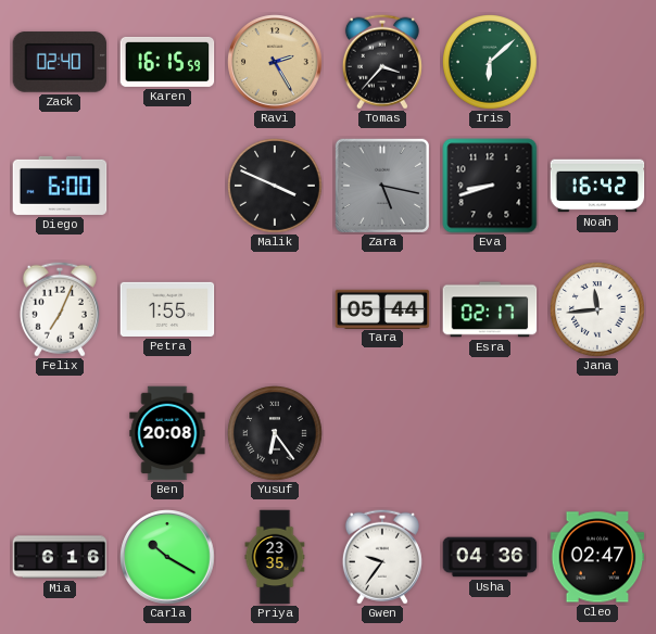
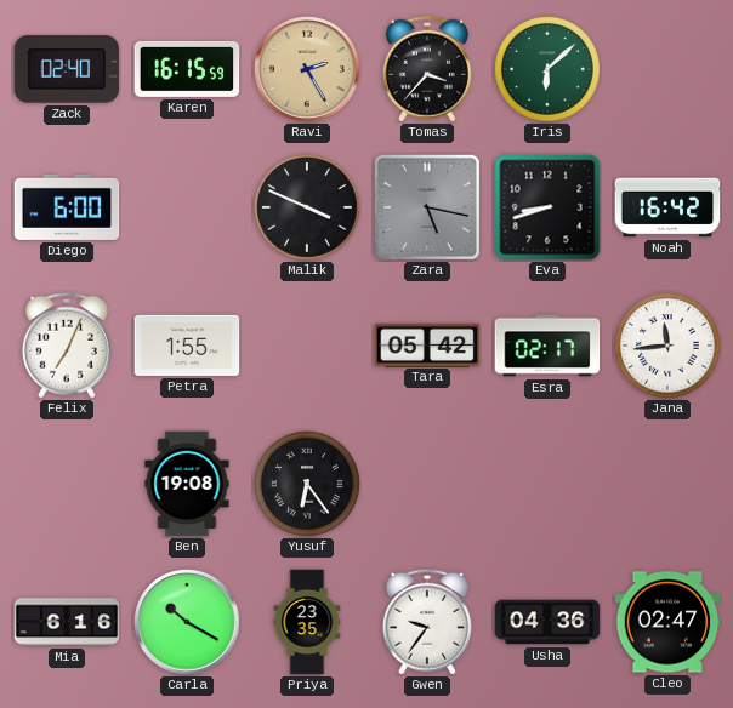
Tara: 05:44 -> 05:42 (427, 344)
Ben: 20:08 -> 19:08 (187, 484)
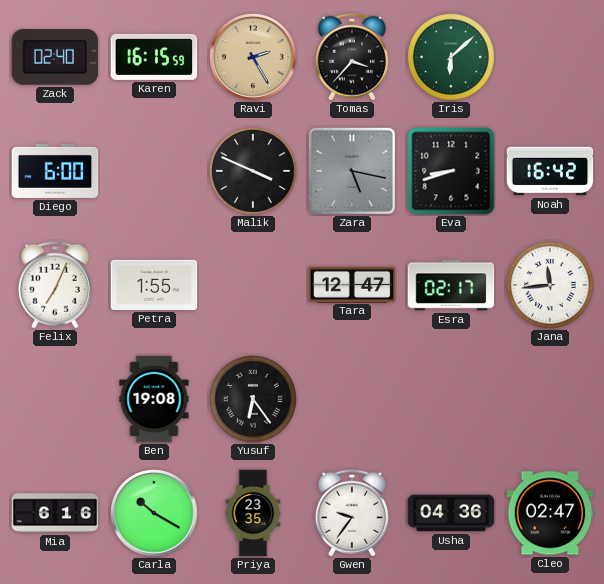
Tara: 05:42 -> 12:47 (352, 284)
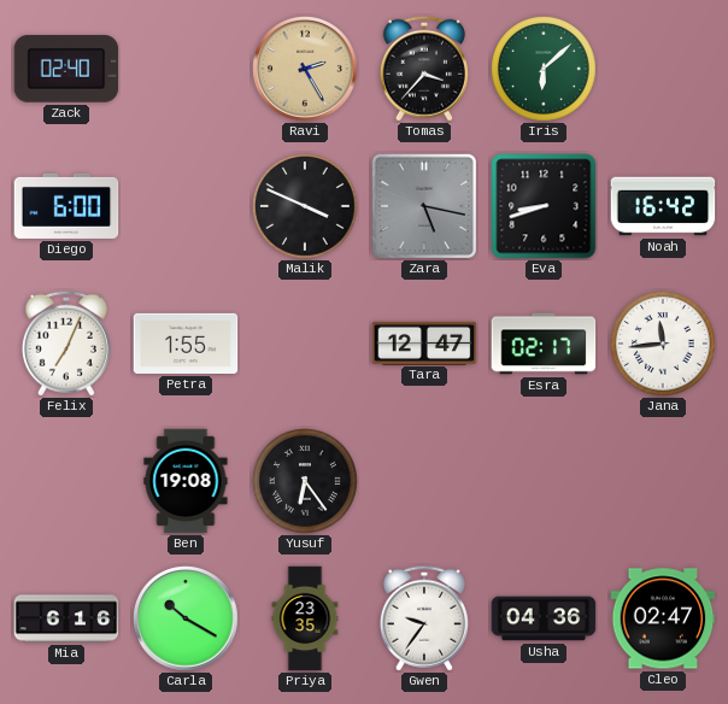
Karen: 16:15 -> none (154, 57)
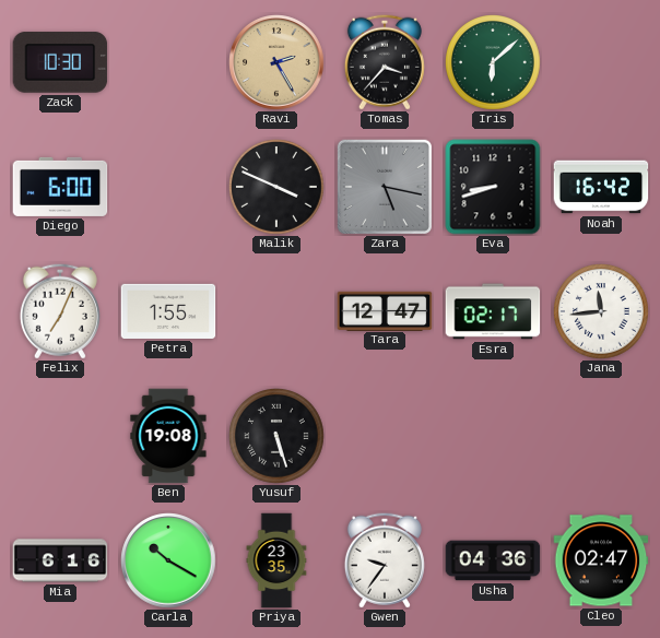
Zack: 02:40 -> 10:30 (60, 62)
Yusuf: 6:24 -> 5:27 (276, 436)
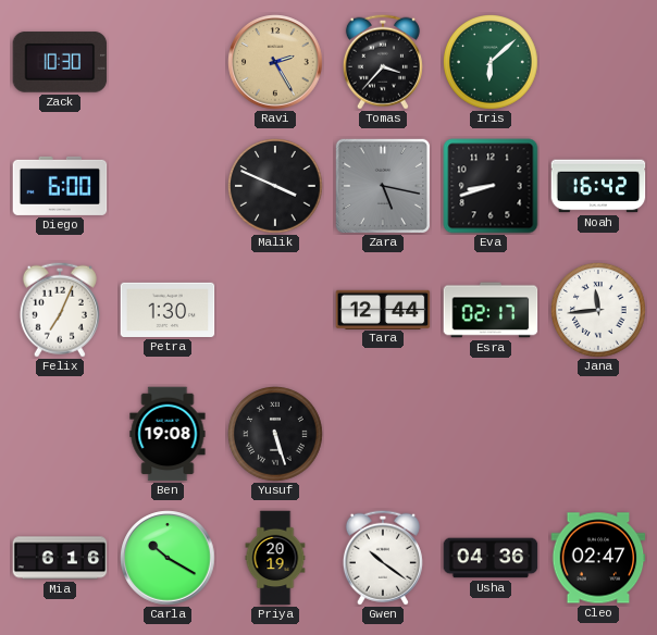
Petra: 1:55 -> 1:30 (168, 310)
Tara: 12:47 -> 12:44 (383, 309)
Priya: 23:35 -> 20:19 (275, 558)
Gwen: 9:36 -> 10:21 (383, 558)
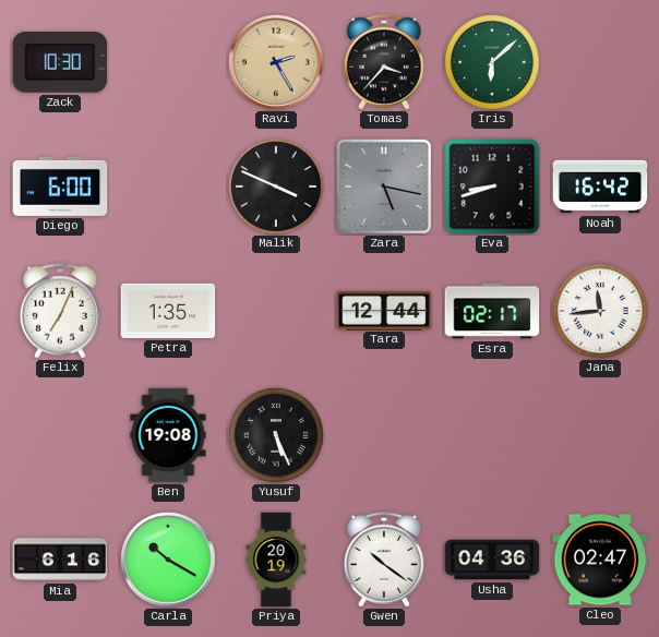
Petra: 1:30 -> 1:35 (168, 311)
Yusuf: 5:27 -> 5:26 (276, 435)
